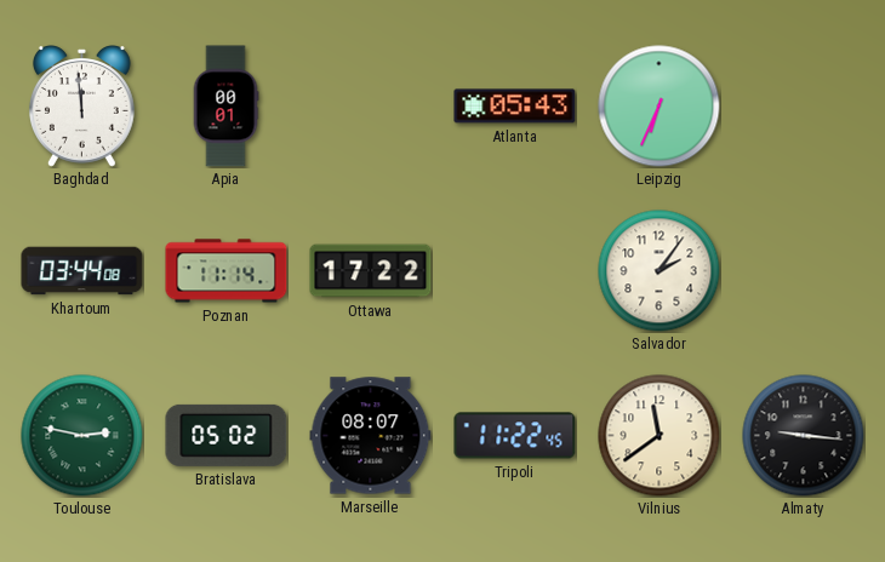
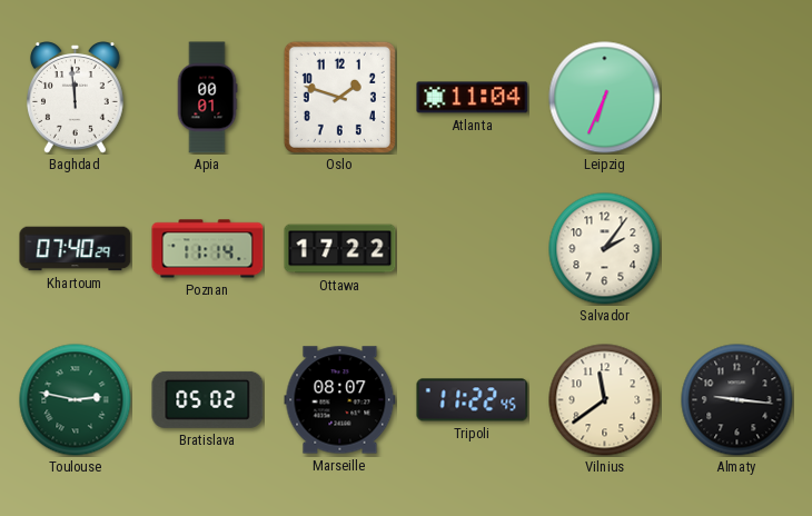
Oslo: none -> 1:48 (339, 97)
Atlanta: 05:43 -> 11:04 (473, 98)
Khartoum: 03:44 -> 07:40 (76, 249)
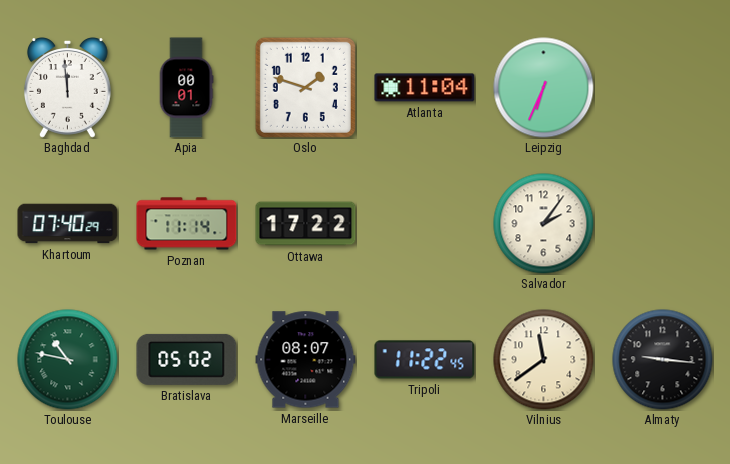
Toulouse: 2:47 -> 10:47 (68, 360)
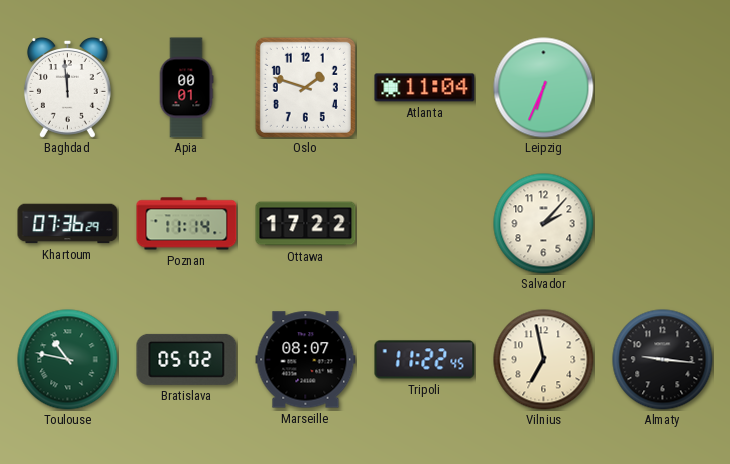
Khartoum: 07:40 -> 07:36 (68, 224)
Salvador: 2:06 -> 2:07 (544, 224)
Vilnius: 11:39 -> 6:58 (544, 360)
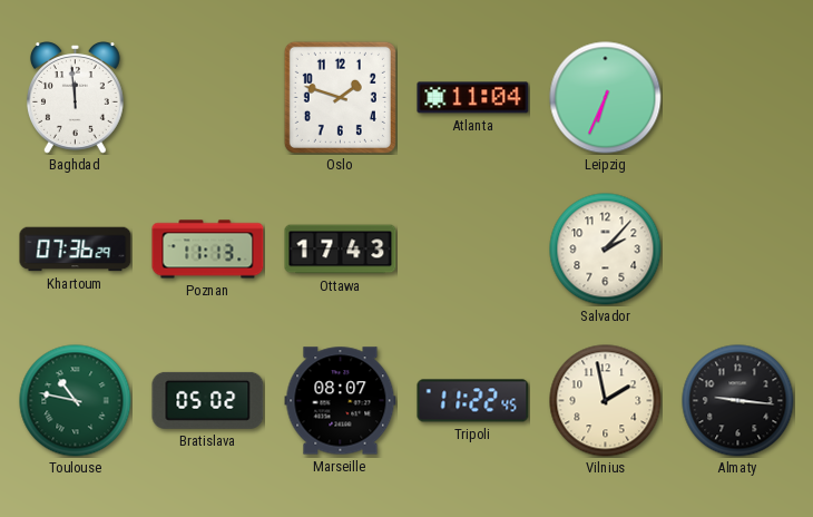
Apia: 00:01 -> none (186, 88)
Poznan: 11:14 -> 11:13 (208, 250)
Ottawa: 17:22 -> 17:43 (341, 250)
Vilnius: 6:58 -> 1:58 (606, 401)
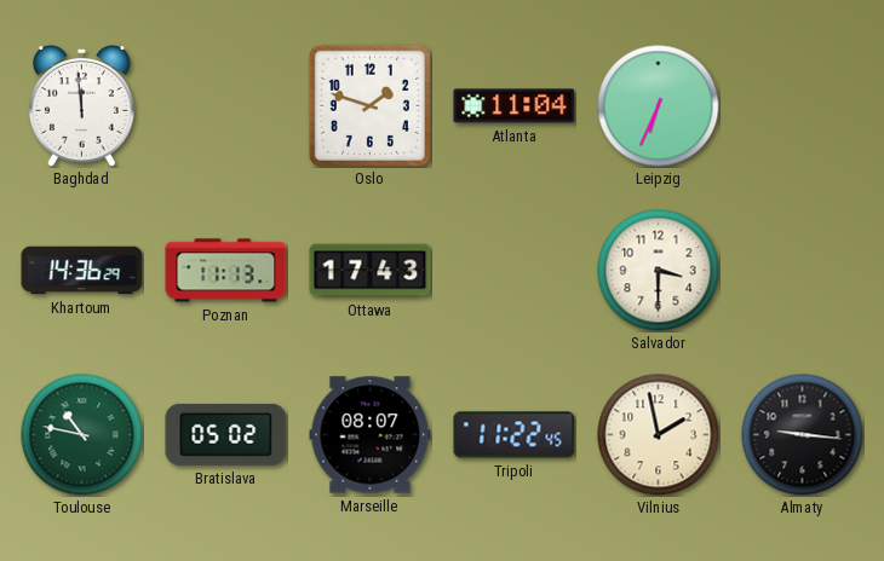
Khartoum: 07:36 -> 14:36 (82, 271)
Salvador: 2:07 -> 3:30 (659, 271)
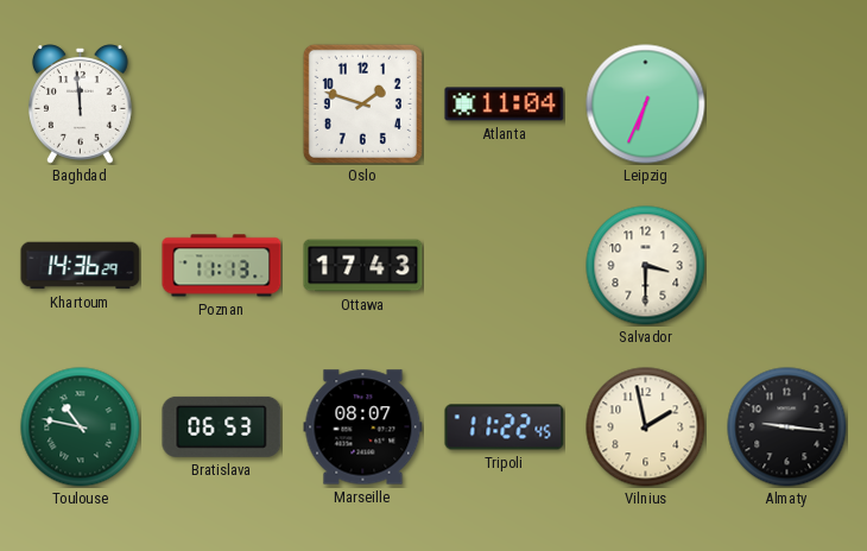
Bratislava: 05:02 -> 06:53 (222, 426)
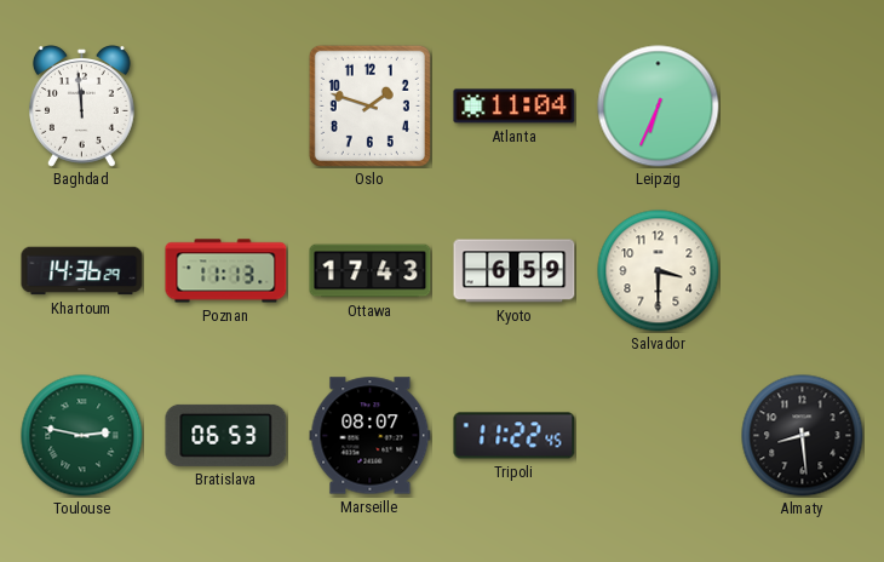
Kyoto: none -> 6:59 (515, 271)
Toulouse: 10:47 -> 2:47 (82, 436)
Vilnius: 1:58 -> none (646, 427)
Almaty: 9:16 -> 8:29 (803, 436)
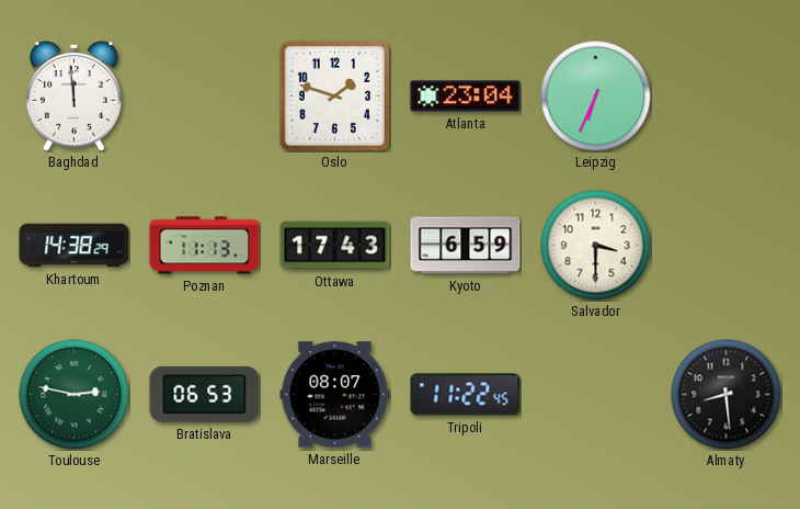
Atlanta: 11:04 -> 23:04 (466, 97)
Khartoum: 14:36 -> 14:38 (75, 246)
